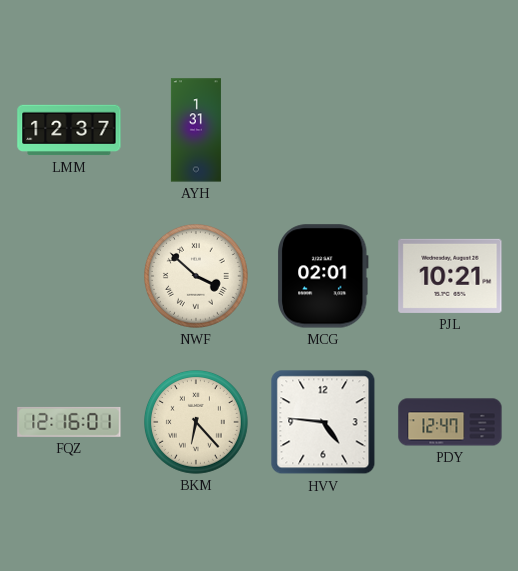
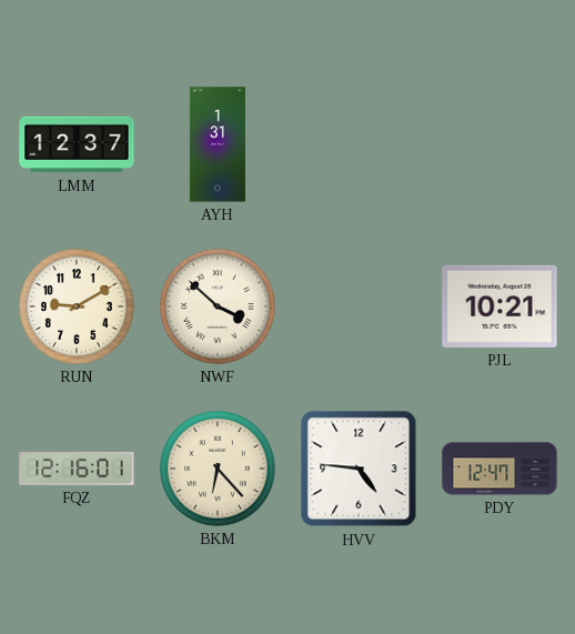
RUN: none -> 9:10 (78, 308)
MCG: 02:01 -> none (324, 276)
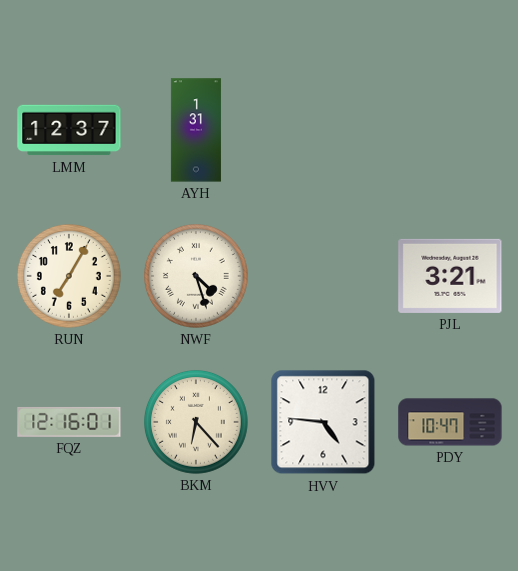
RUN: 9:10 -> 7:05 (70, 277)
NWF: 3:52 -> 4:27 (197, 277)
PJL: 10:21 -> 3:21 (450, 276)
PDY: 12:47 -> 10:47 (450, 422)
